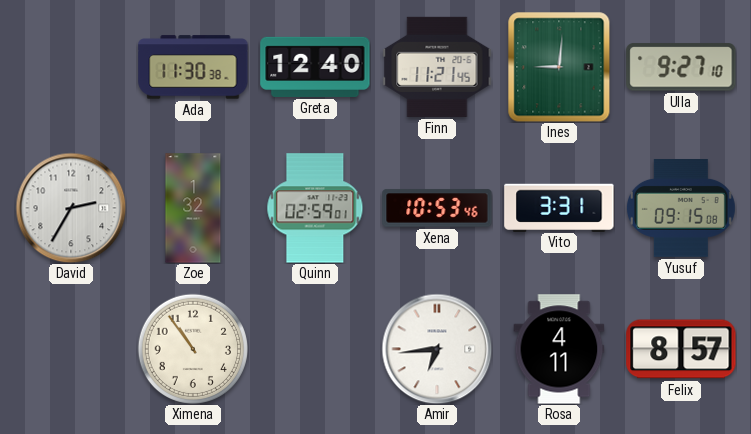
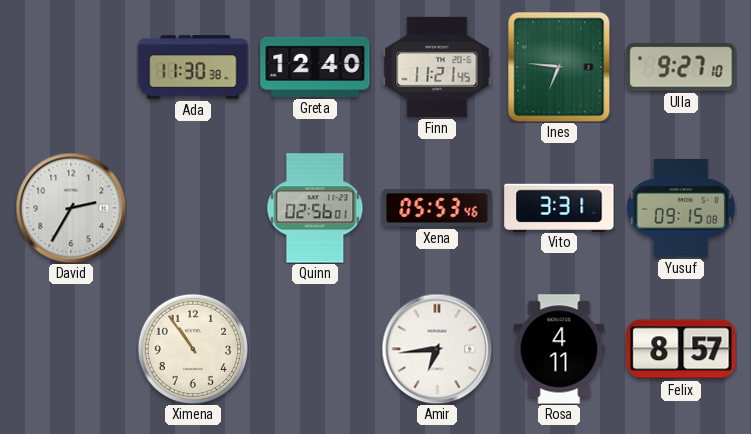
Ines: 9:01 -> 6:46 (559, 67)
Zoe: 1:32 -> none (193, 208)
Quinn: 02:59 -> 02:56 (315, 208)
Xena: 10:53 -> 05:53 (437, 208)
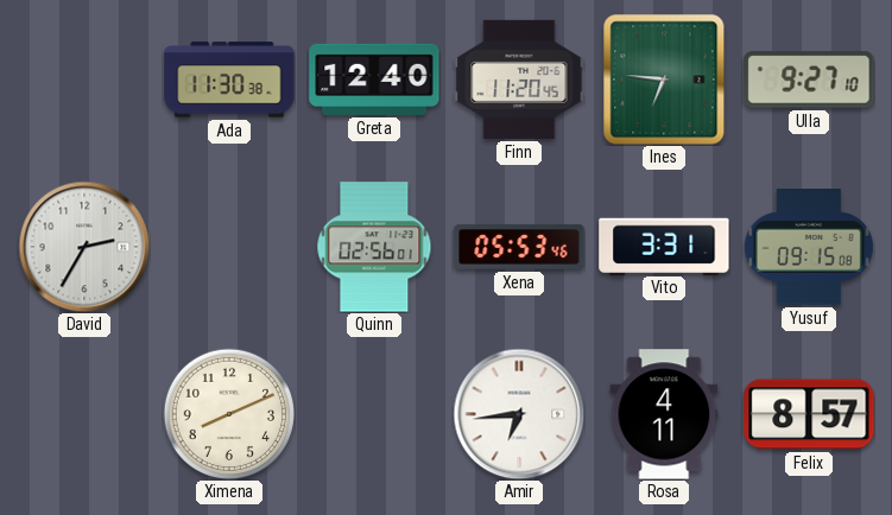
Finn: 11:21 -> 11:20 (519, 80)
Ximena: 10:54 -> 8:11 (228, 413)
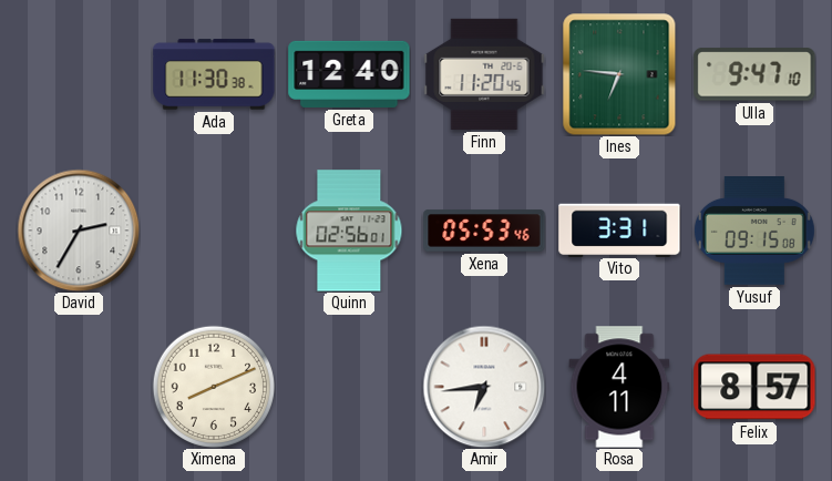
Ulla: 9:27 -> 9:47 (754, 74)
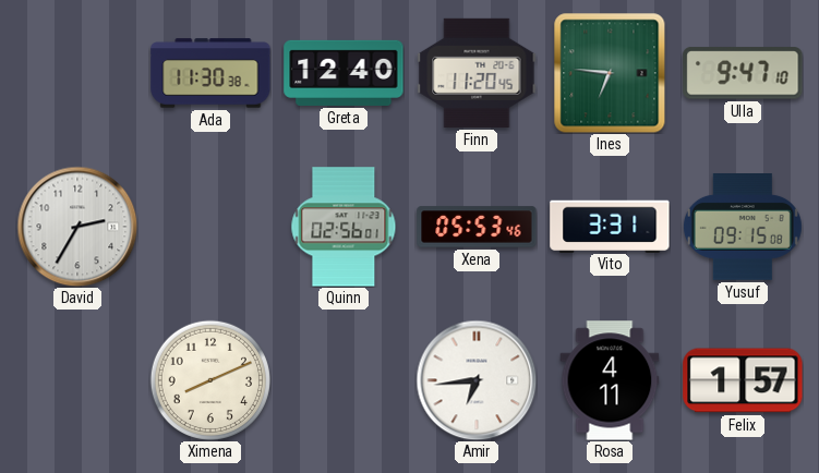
Felix: 8:57 -> 1:57 (743, 380)
